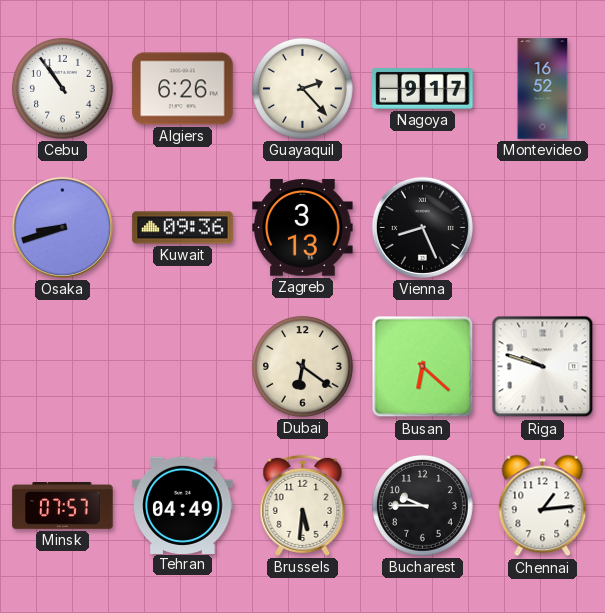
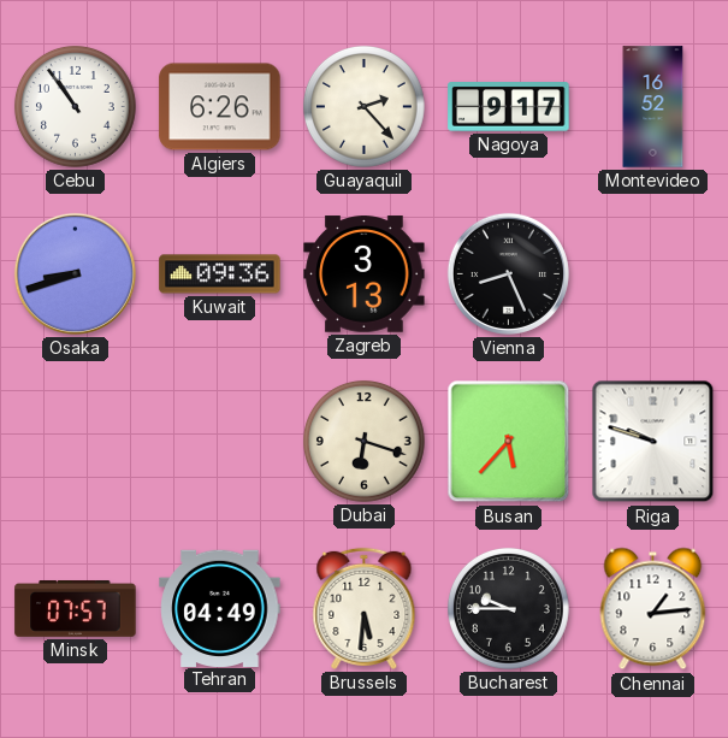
Dubai: 6:21 -> 6:18 (363, 441)
Busan: 6:22 -> 5:37 (509, 442)
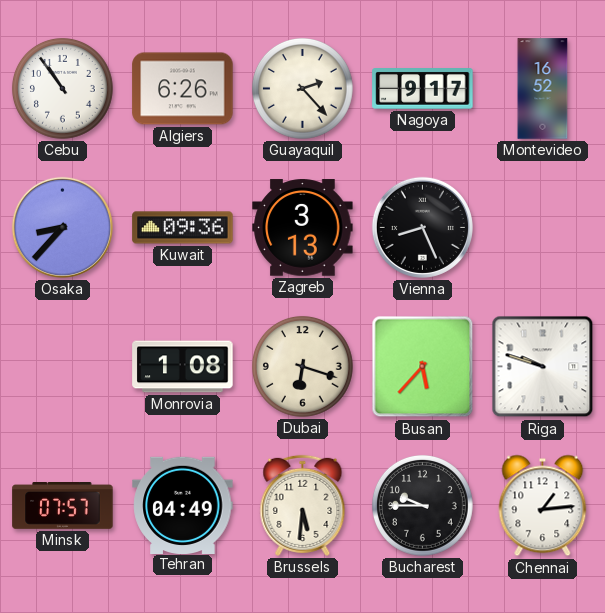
Osaka: 8:42 -> 8:37 (62, 227)
Monrovia: none -> 1:08 (183, 367)
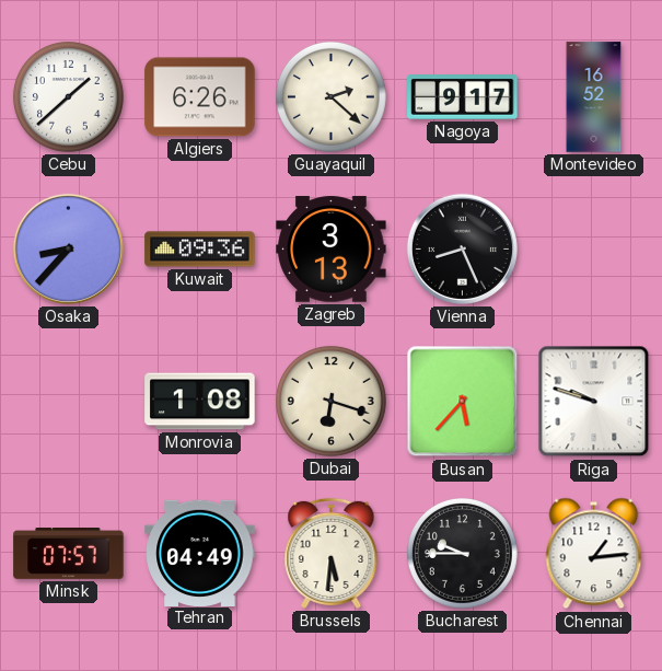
Cebu: 10:54 -> 1:38 (68, 96)
Guayaquil: 2:23 -> 2:22 (330, 96)
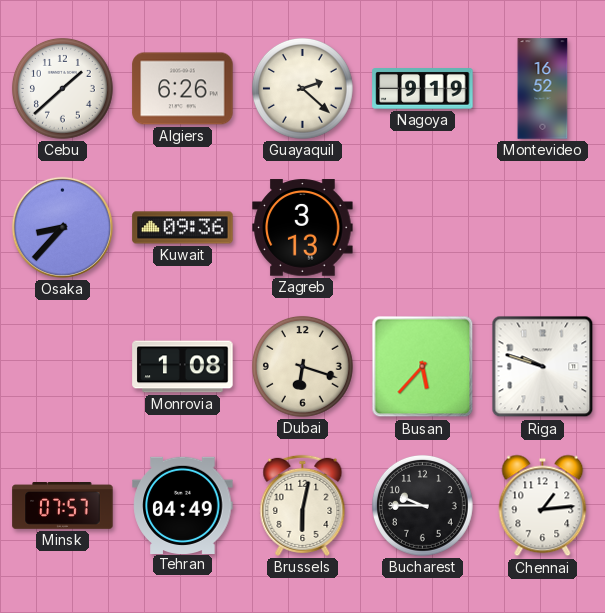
Nagoya: 9:17 -> 9:19 (423, 89)
Vienna: 8:26 -> none (462, 248)
Brussels: 5:31 -> 6:02 (303, 505)
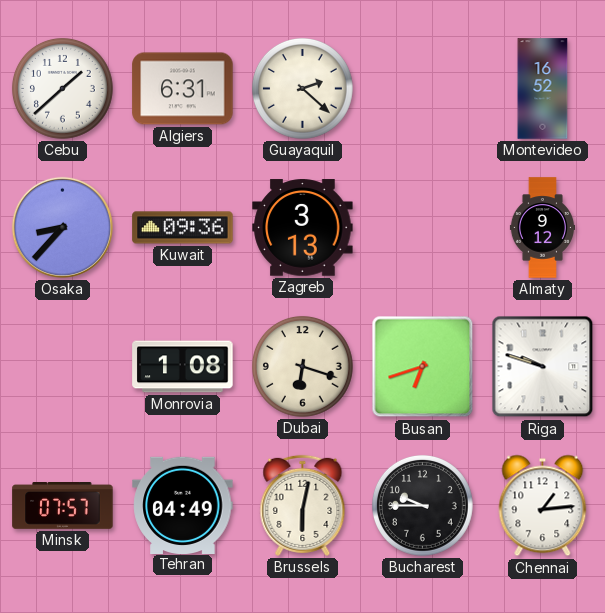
Algiers: 6:26 -> 6:31 (183, 89)
Nagoya: 9:19 -> none (423, 89)
Almaty: none -> 9:12 (542, 228)
Busan: 5:37 -> 6:42 (423, 367)
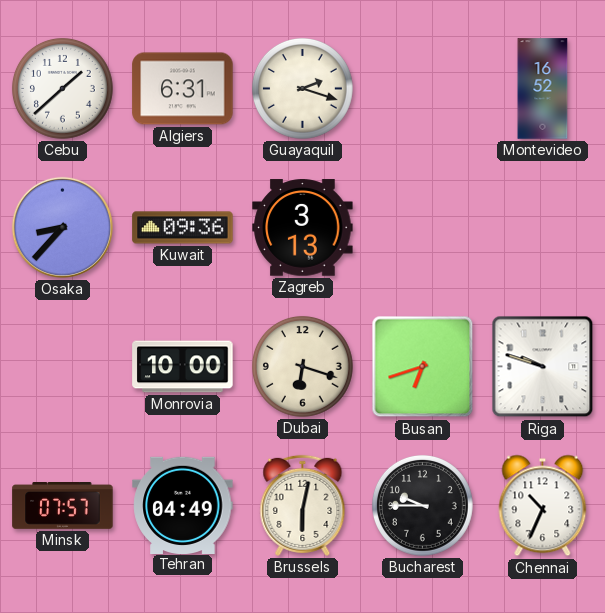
Guayaquil: 2:22 -> 2:18 (302, 88)
Almaty: 9:12 -> none (542, 228)
Monrovia: 1:08 -> 10:00 (183, 367)
Chennai: 1:14 -> 10:34 (543, 506)
